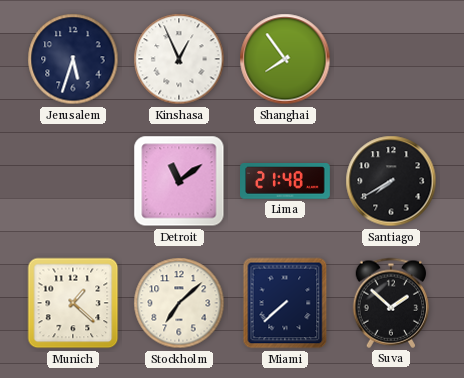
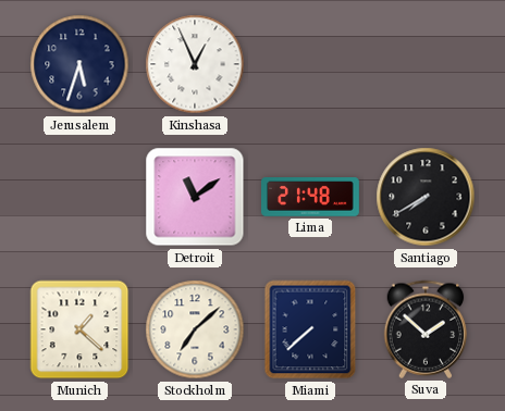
Shanghai: 7:54 -> none (285, 59)
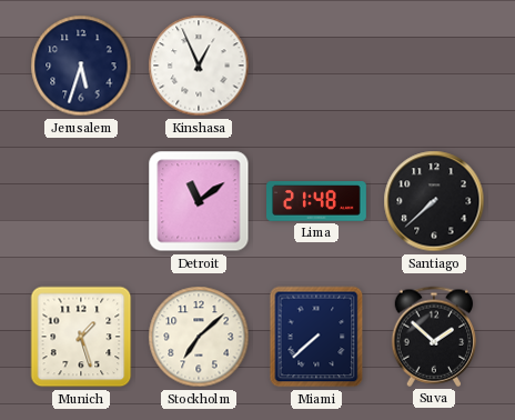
Santiago: 7:40 -> 7:38 (434, 201)
Munich: 1:22 -> 1:27 (81, 337)
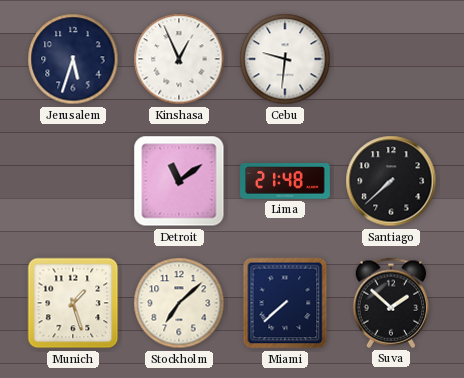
Cebu: none -> 9:31 (285, 59)
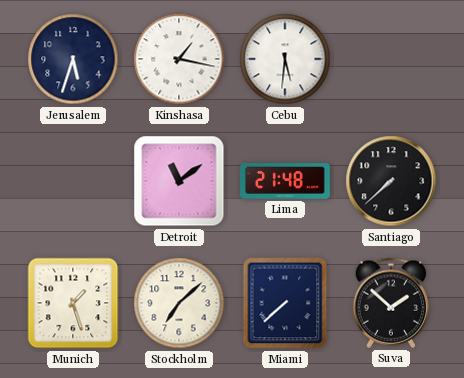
Kinshasa: 12:56 -> 1:17 (179, 59)
Cebu: 9:31 -> 5:31 (285, 59)
